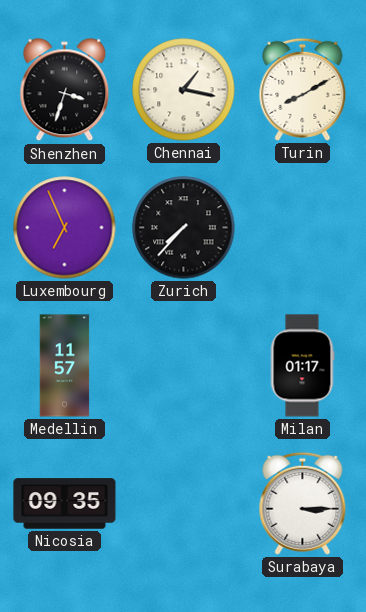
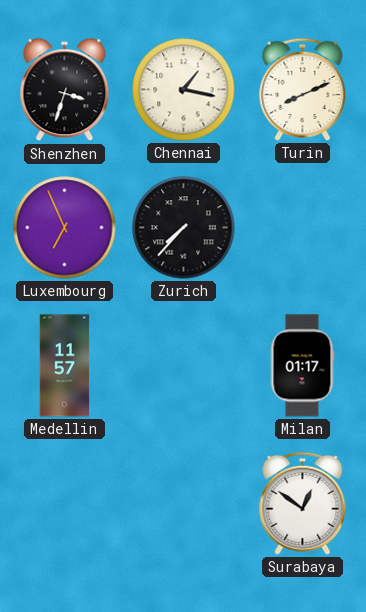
Turin: 8:10 -> 8:11 (303, 89)
Nicosia: 09:35 -> none (65, 504)
Surabaya: 3:15 -> 12:51 (303, 503)
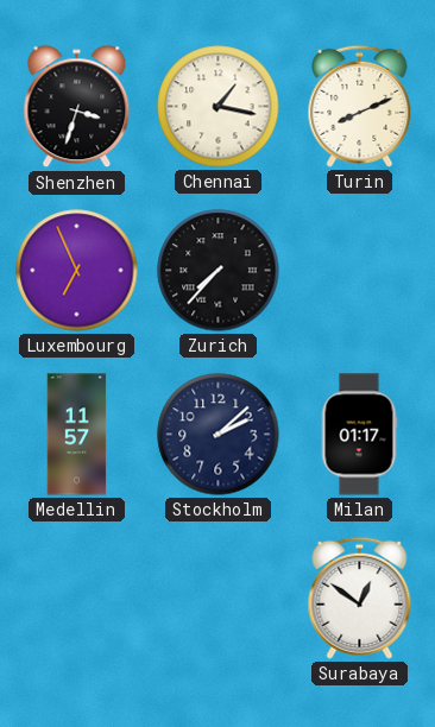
Stockholm: none -> 2:08 (219, 435)
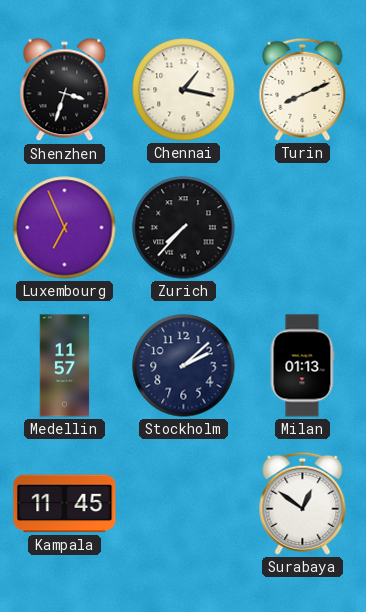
Milan: 01:17 -> 01:13 (302, 366)
Kampala: none -> 11:45 (65, 504)
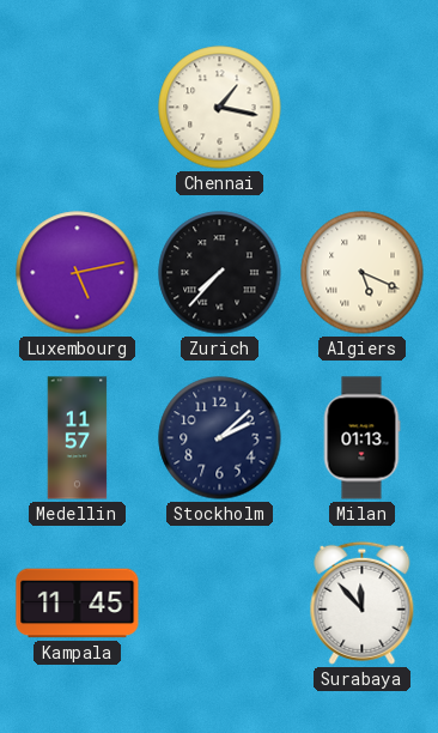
Shenzhen: 3:33 -> none (65, 90)
Turin: 8:11 -> none (303, 89)
Luxembourg: 6:56 -> 5:13 (78, 273)
Algiers: none -> 5:19 (363, 273)
Surabaya: 12:51 -> 11:53 (363, 602)
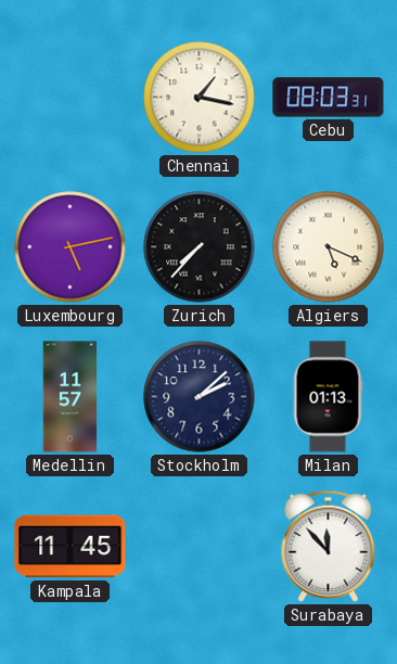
Cebu: none -> 08:03 (329, 98)
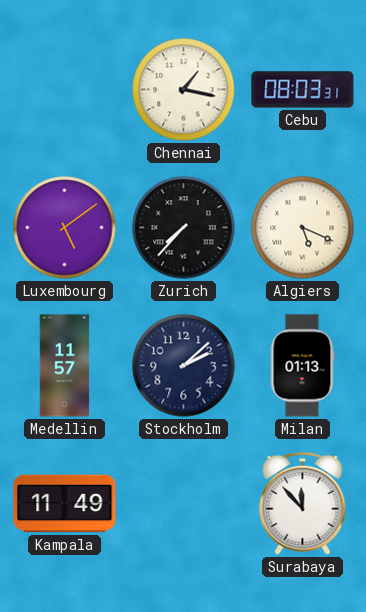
Luxembourg: 5:13 -> 5:09 (65, 228)
Kampala: 11:45 -> 11:49 (65, 504)
